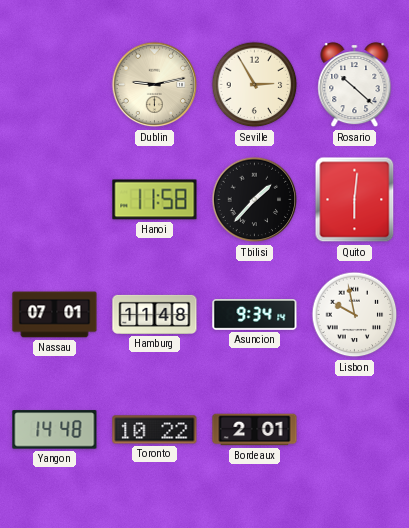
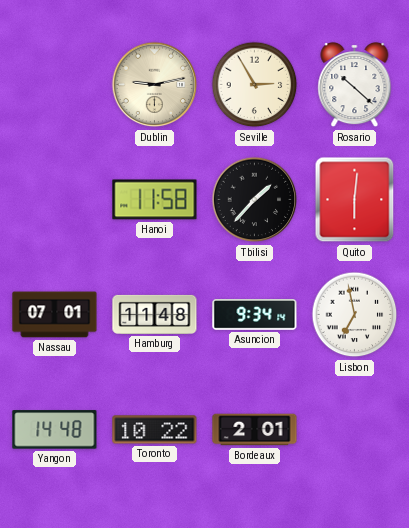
Lisbon: 9:58 -> 6:58 (355, 315)
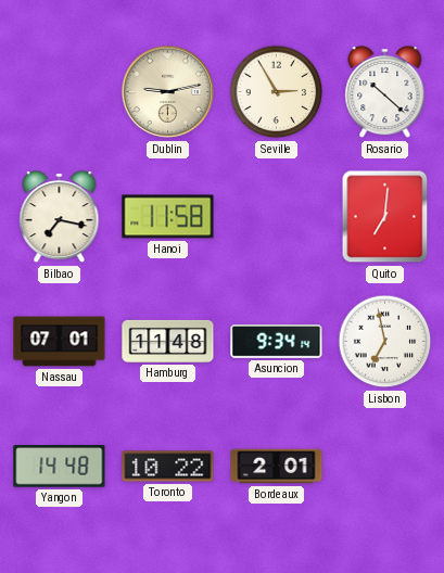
Bilbao: none -> 7:17 (60, 217)
Tbilisi: 1:37 -> none (255, 200)
Quito: 6:01 -> 7:01 (385, 217)
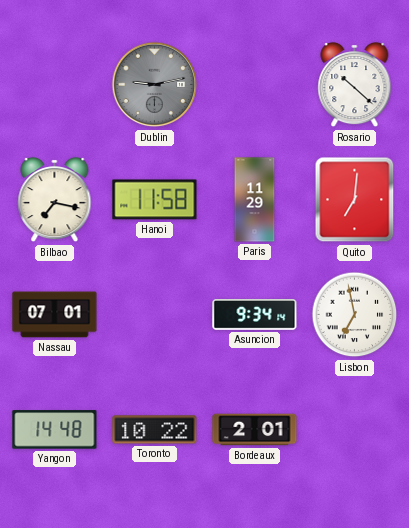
Dublin dial: cream -> grey (155, 85)
Seville: 2:55 -> none (277, 92)
Paris: none -> 11:29 (255, 200)
Hamburg: 11:48 -> none (168, 341)
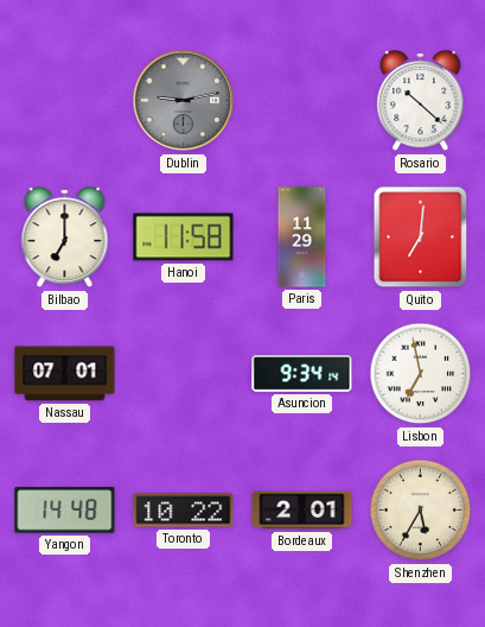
Bilbao: 7:17 -> 7:00 (65, 237)
Shenzhen: none -> 5:35 (421, 511)
